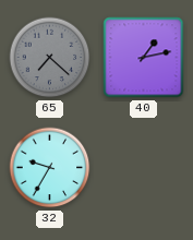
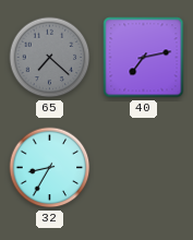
40: 1:13 -> 7:13 (144, 58)
32: 9:35 -> 8:35 (50, 168)
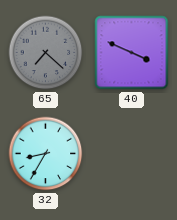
40: 7:13 -> 3:49 (132, 53)
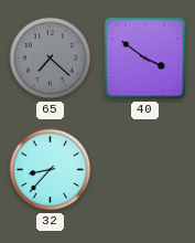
40: 3:49 -> 3:51 (145, 59)
32: 8:35 -> 8:37 (51, 170)
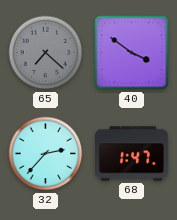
32: 8:37 -> 2:37 (46, 154)
68: none -> 1:47 (131, 154)
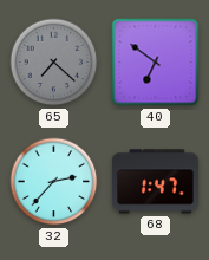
40: 3:51 -> 6:51 (156, 63)
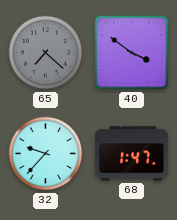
40: 6:51 -> 3:51 (132, 53)
32: 2:37 -> 9:37 (46, 154)
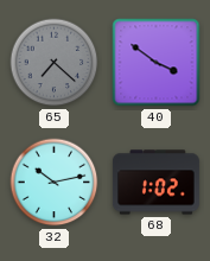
32: 9:37 -> 10:13 (55, 183)
68: 1:47 -> 1:02 (155, 183)
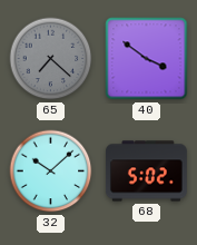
32: 10:13 -> 10:08 (51, 171)
68: 1:02 -> 5:02 (146, 171)
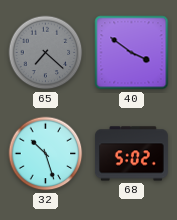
32: 10:08 -> 10:27 (46, 154)
